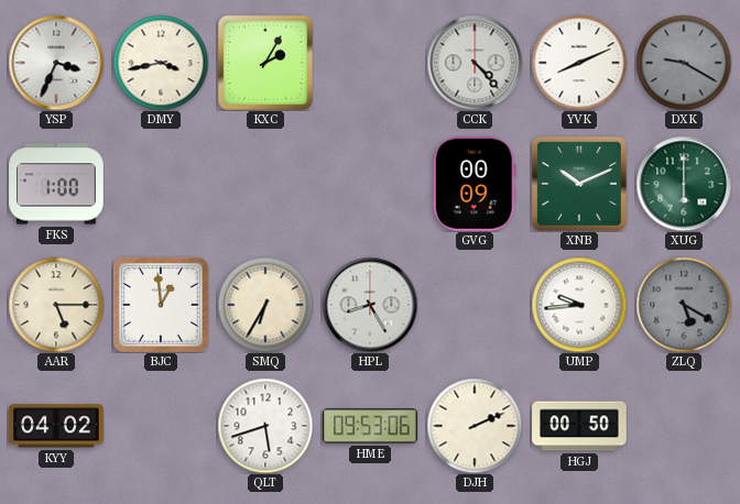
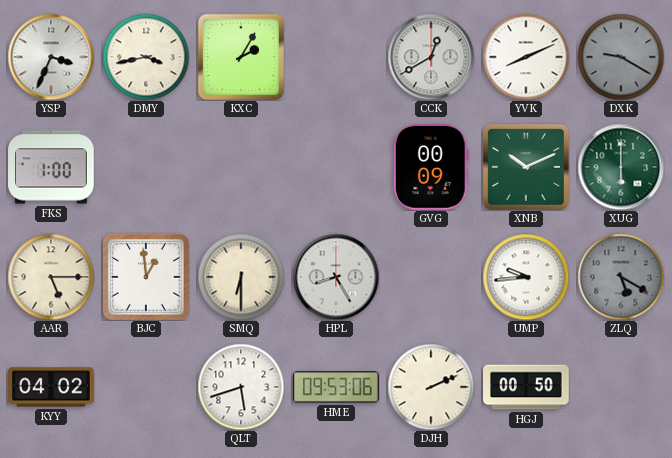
CCK: 4:23 -> 12:40 (431, 57)
SMQ: 6:35 -> 6:30 (241, 277)
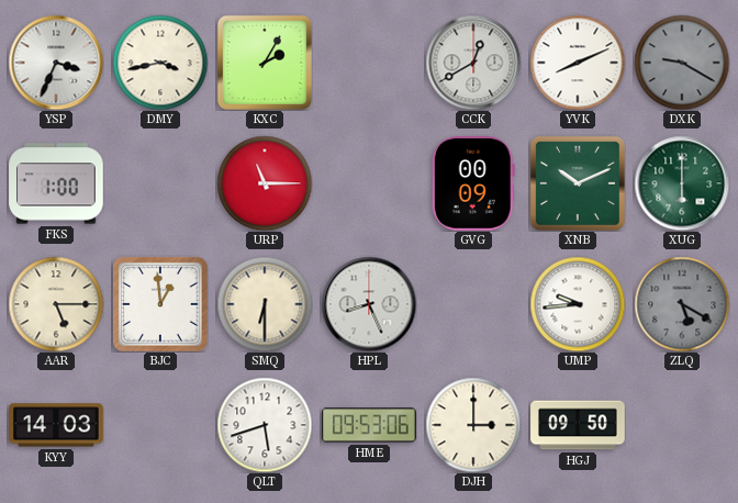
URP: none -> 11:15 (265, 183)
HPL: 8:25 -> 8:26 (369, 304)
KYY: 04:02 -> 14:03 (56, 425)
DJH: 2:11 -> 3:00 (473, 425)
HGJ: 00:50 -> 09:50 (578, 425)
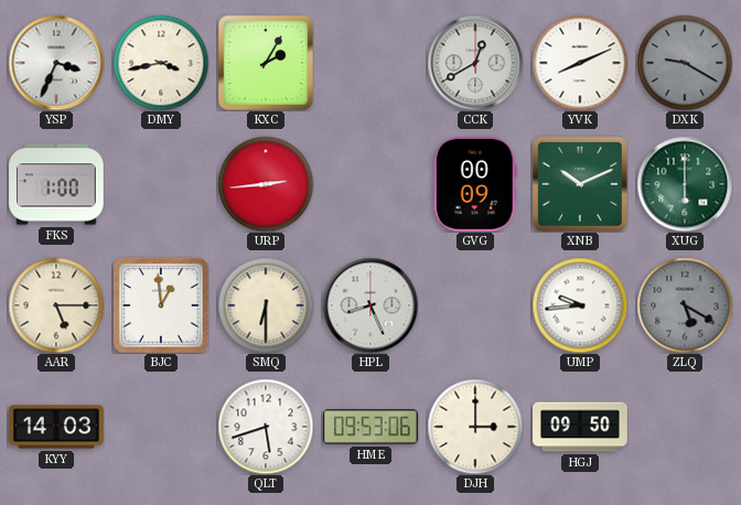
URP: 11:15 -> 2:44 (266, 184)
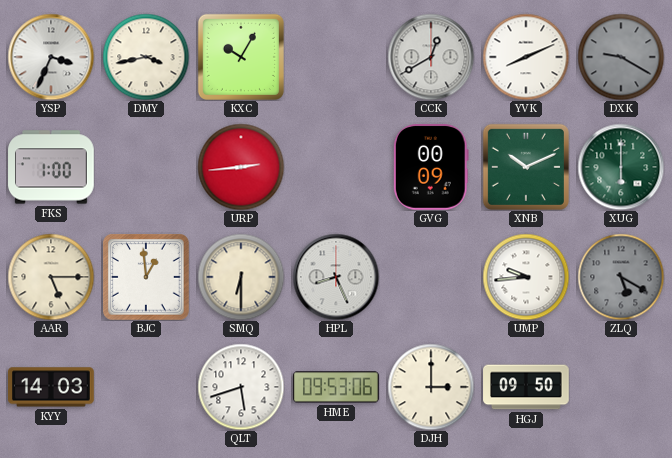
KXC: 2:05 -> 10:05 (241, 57)
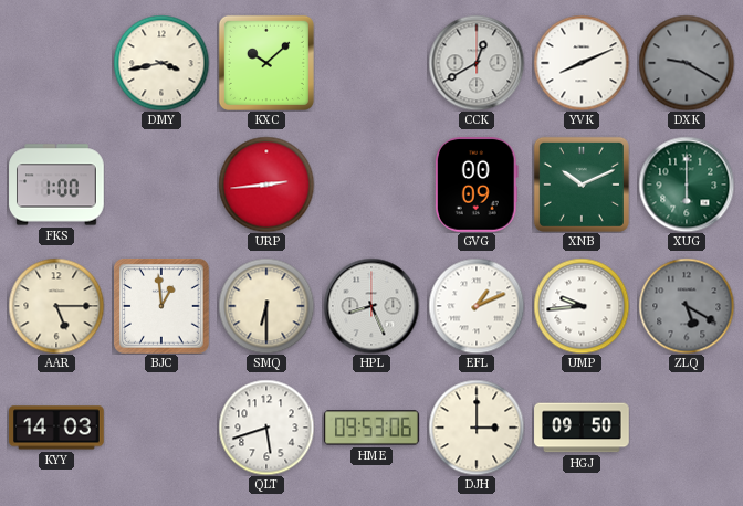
YSP: 3:34 -> none (51, 57)
KXC: 10:05 -> 10:08 (266, 63)
EFL: none -> 1:11 (477, 306)
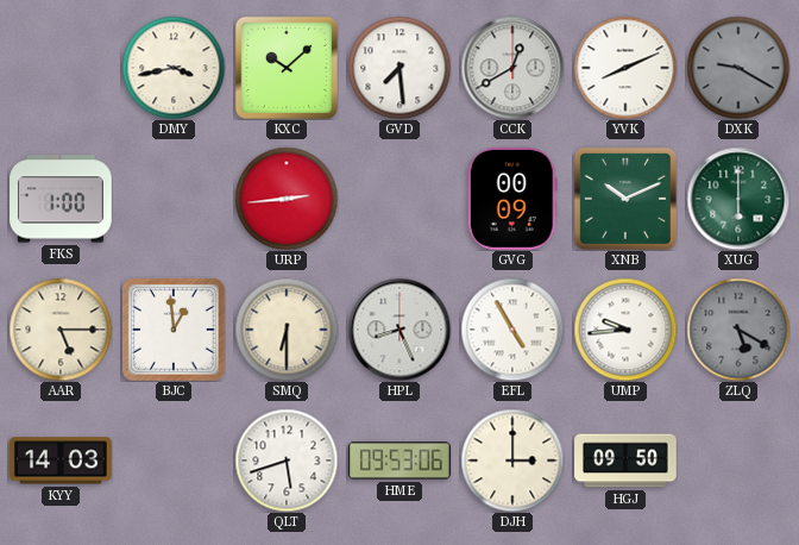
GVD: none -> 7:29 (400, 68)
EFL: 1:11 -> 4:55 (512, 330)
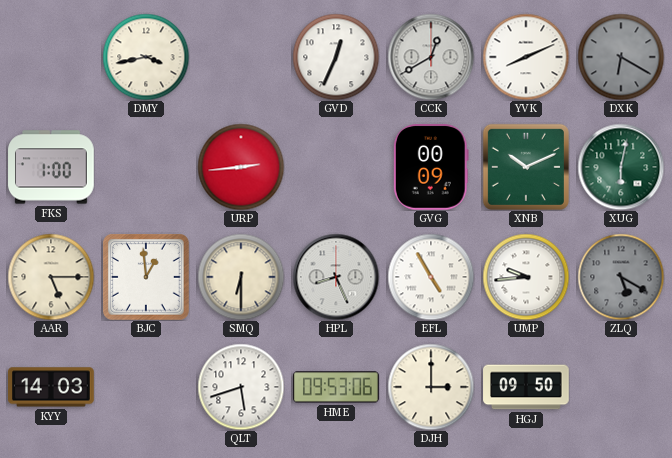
KXC: 10:08 -> none (287, 68)
GVD: 7:29 -> 12:34 (336, 57)
DXK: 9:20 -> 6:20 (621, 57)
XUG: 6:00 -> 6:02 (621, 167)
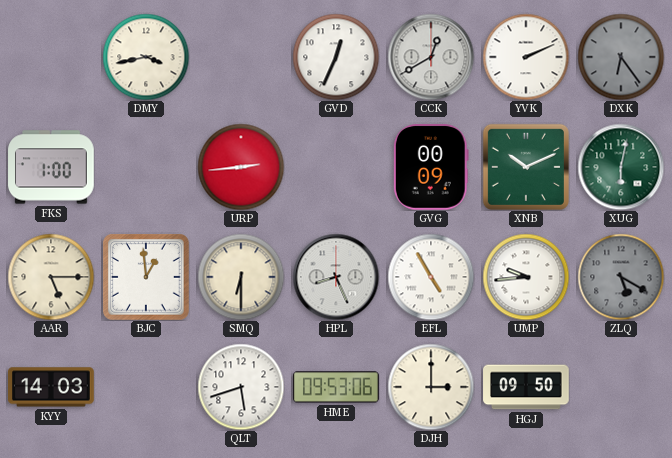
YVK: 8:11 -> 2:11 (526, 57)
DXK: 6:20 -> 6:24 (621, 57)
